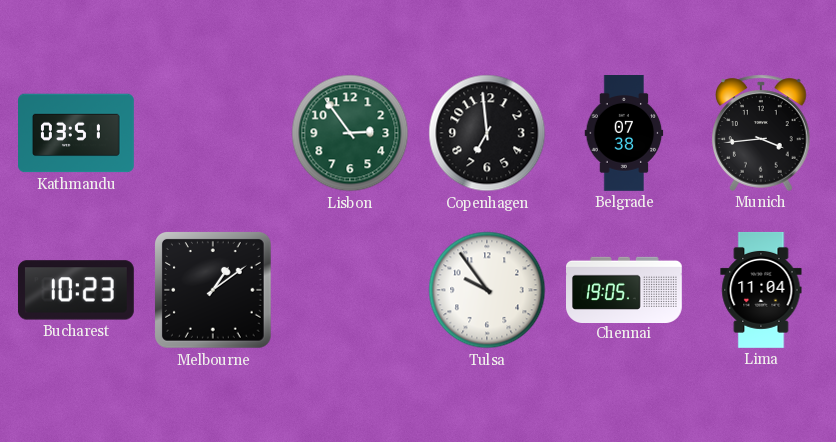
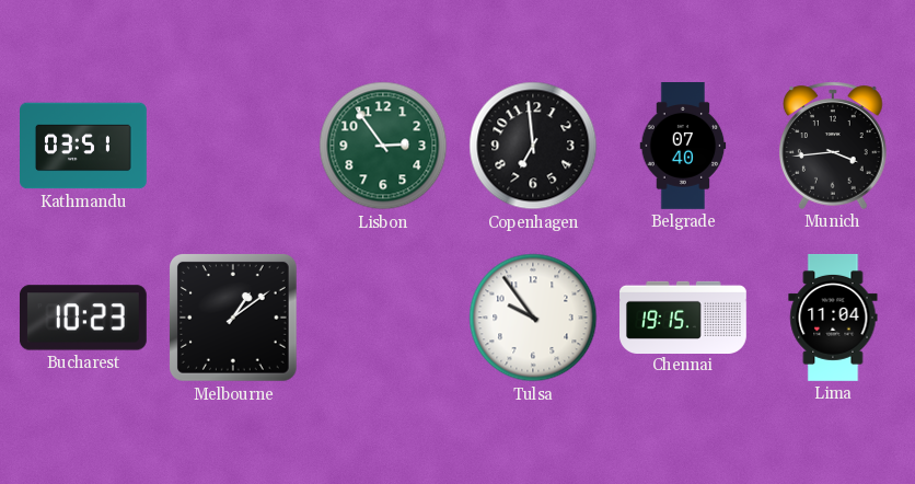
Belgrade: 07:38 -> 07:40 (683, 147)
Chennai: 19:05 -> 19:15 (684, 316)
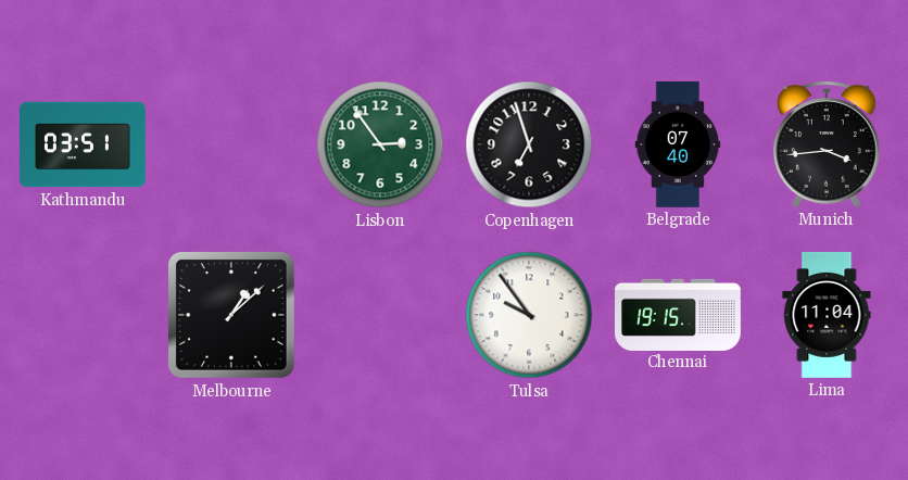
Copenhagen: 6:59 -> 6:57 (529, 144)
Bucharest: 10:23 -> none (83, 318)
Melbourne: 1:09 -> 1:08 (232, 316)
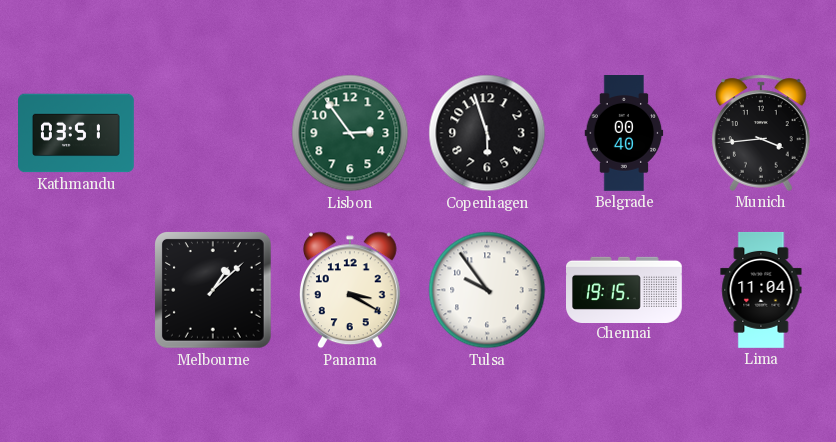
Copenhagen: 6:57 -> 5:57 (487, 133)
Belgrade: 07:40 -> 00:40 (624, 134)
Panama: none -> 3:20 (350, 290)
